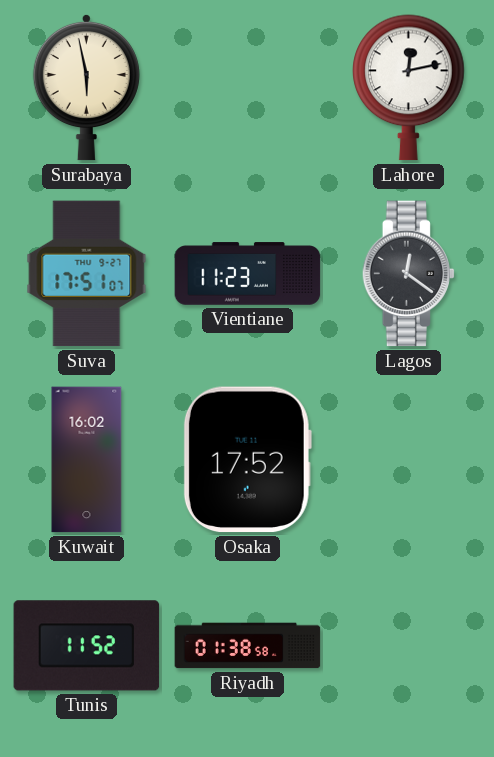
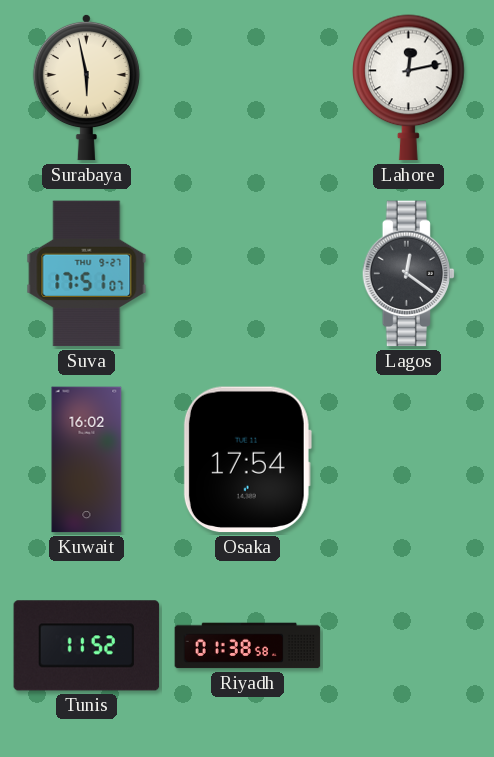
Vientiane: 11:23 -> none (248, 274)
Osaka: 17:52 -> 17:54 (247, 460)
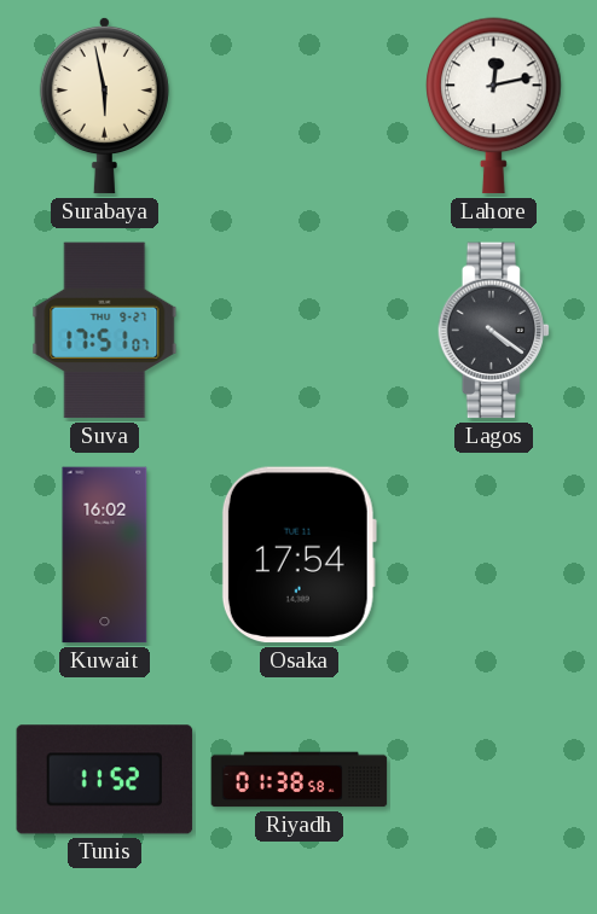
Lagos: 12:21 -> 4:21 (494, 331)
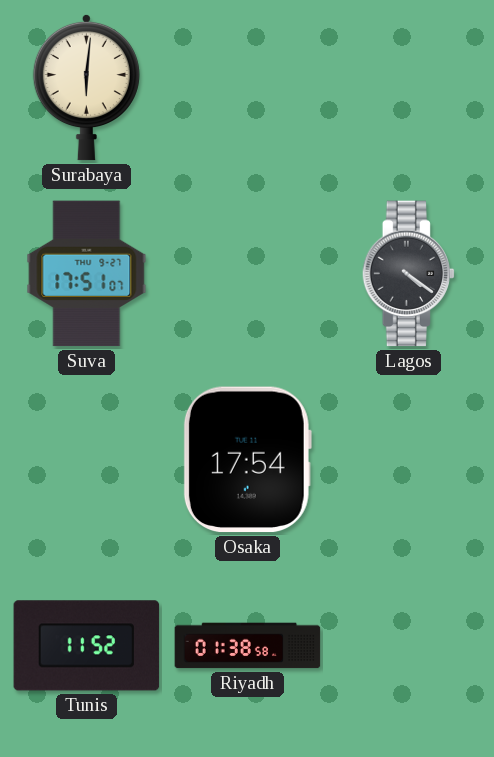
Surabaya: 5:58 -> 6:01 (86, 87)
Lahore: 12:13 -> none (494, 106)
Kuwait: 16:02 -> none (105, 555)
